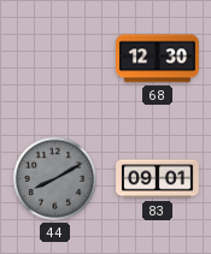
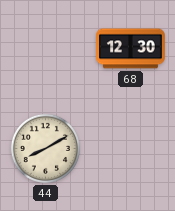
44 dial: grey -> cream (45, 148)
83: 09:01 -> none (158, 179)
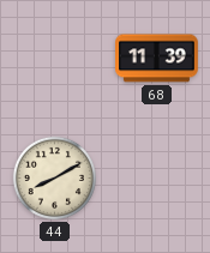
68: 12:30 -> 11:39 (157, 59)
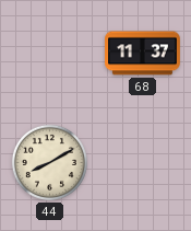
68: 11:39 -> 11:37 (143, 54)
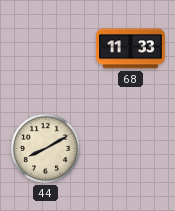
68: 11:37 -> 11:33 (131, 49)
